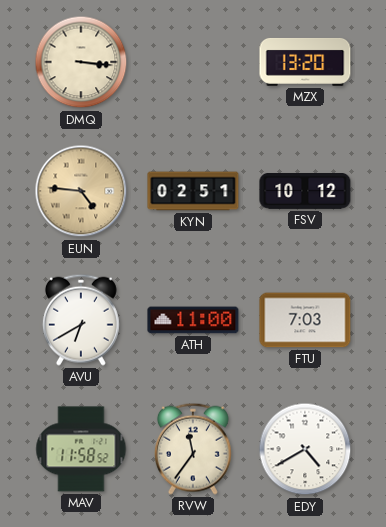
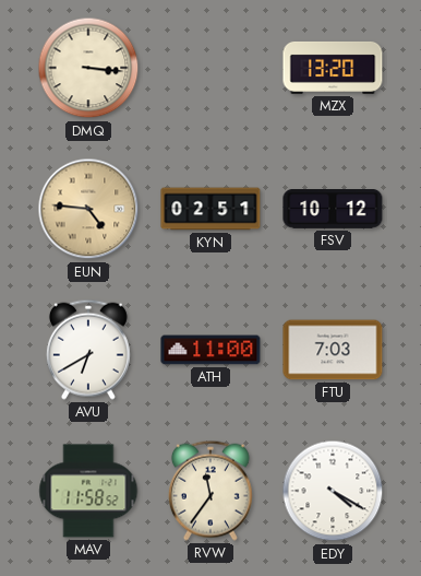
EDY: 4:40 -> 4:20 (333, 491)
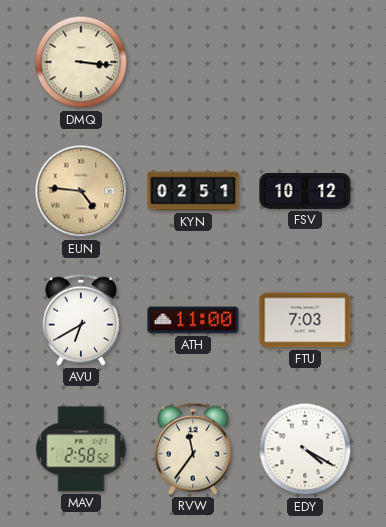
MZX: 13:20 -> none (333, 68)
MAV: 11:58 -> 2:58 (81, 449)
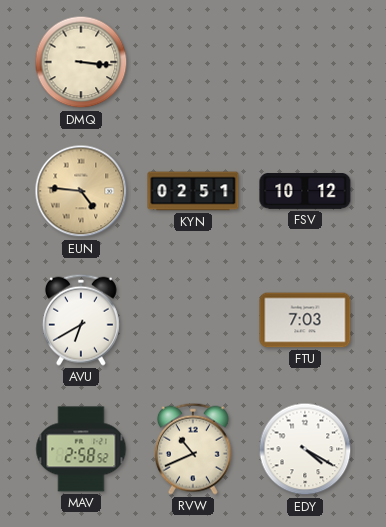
ATH: 11:00 -> none (193, 320)
RVW: 11:36 -> 10:41 (193, 449)
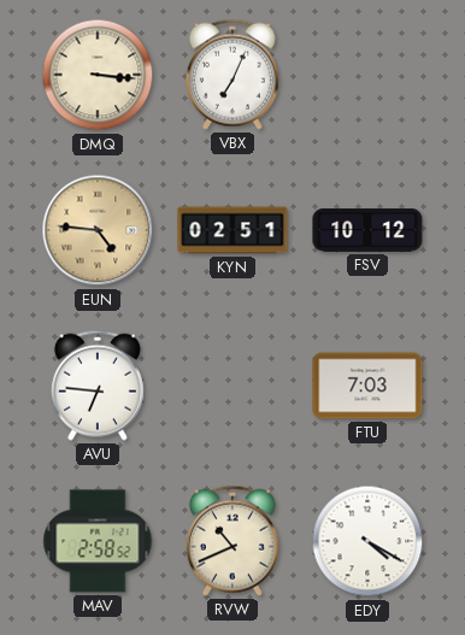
VBX: none -> 7:04 (232, 75)
AVU: 6:40 -> 6:46 (98, 386)
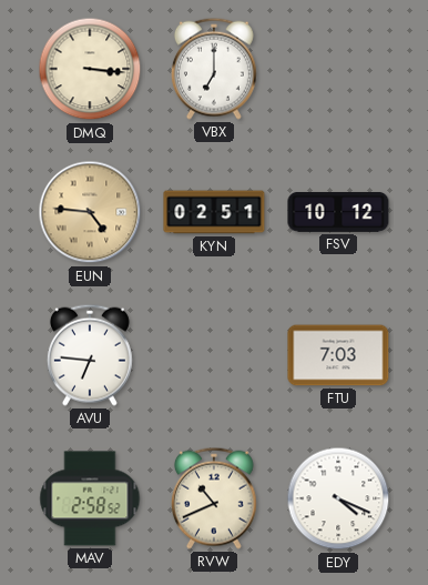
VBX: 7:04 -> 7:00 (214, 69)
EDY: 4:20 -> 4:19 (338, 498)
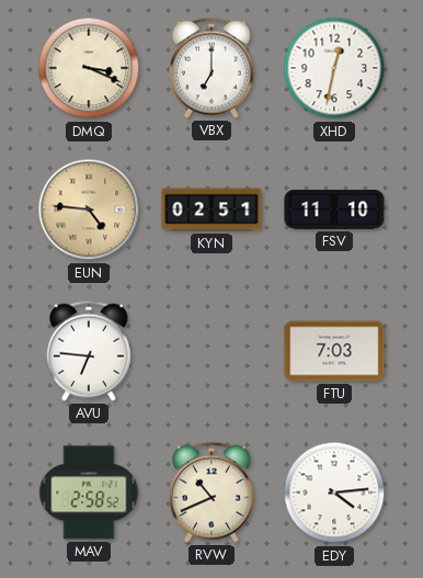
DMQ: 3:16 -> 3:19 (89, 68)
XHD: none -> 12:32 (334, 68)
FSV: 10:12 -> 11:10 (334, 211)
EDY: 4:19 -> 4:14 (334, 492)
